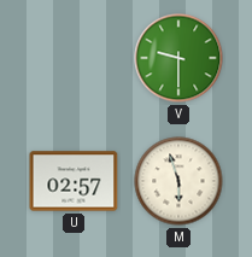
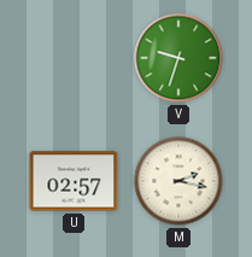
V: 9:30 -> 9:33 (178, 58)
M: 5:57 -> 2:17 (178, 181)
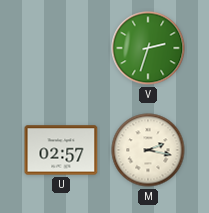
V: 9:33 -> 2:33 (148, 48)
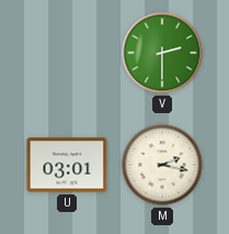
V: 2:33 -> 2:30 (162, 53)
U: 02:57 -> 03:01 (67, 165)
